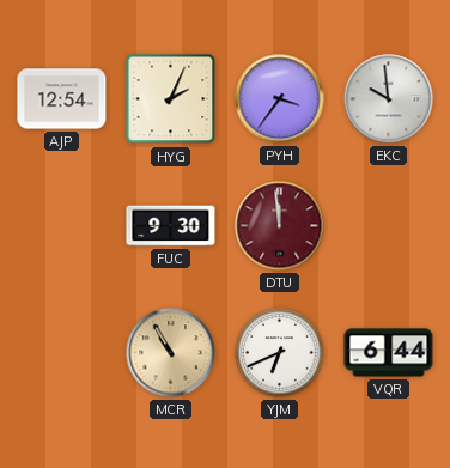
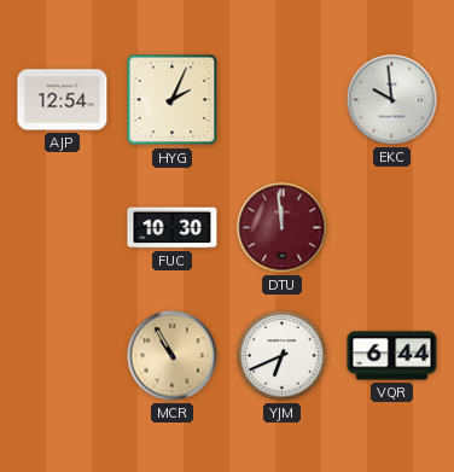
PYH: 3:36 -> none (280, 99)
FUC: 9:30 -> 10:30 (173, 228)
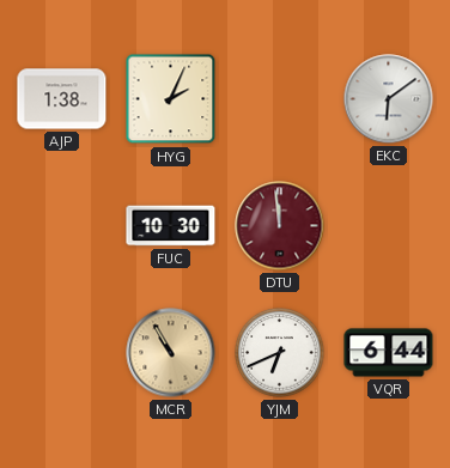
AJP: 12:54 -> 1:38 (62, 99)
EKC: 9:59 -> 6:09 (389, 99)
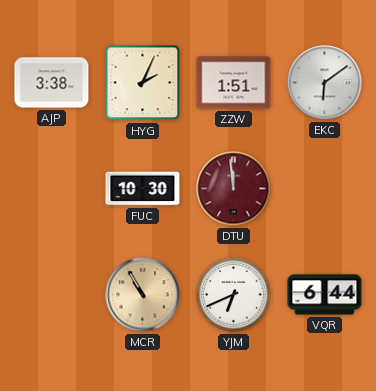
AJP: 1:38 -> 3:38 (52, 83)
ZZW: none -> 1:51 (234, 83)
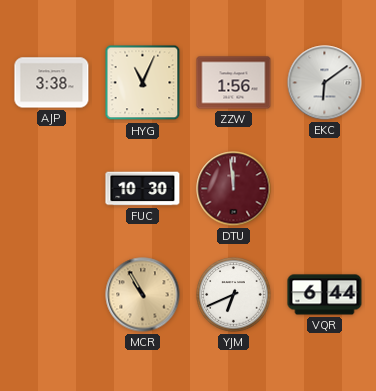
HYG: 2:04 -> 11:04 (143, 83)
ZZW: 1:51 -> 1:56 (234, 83)
